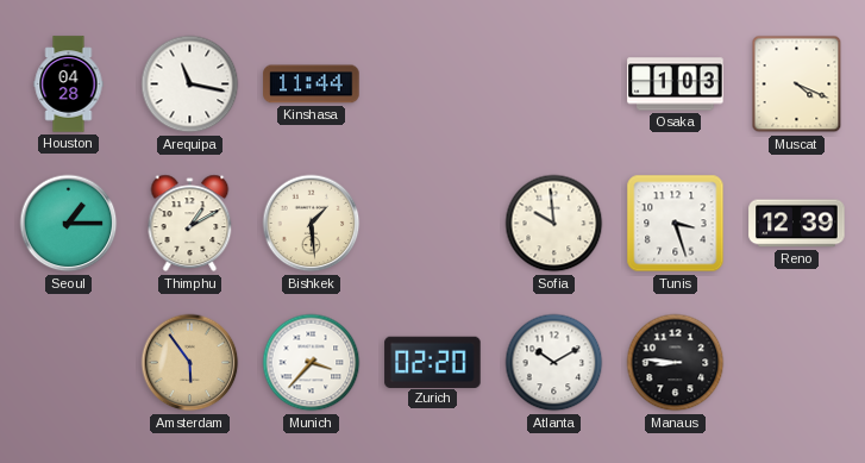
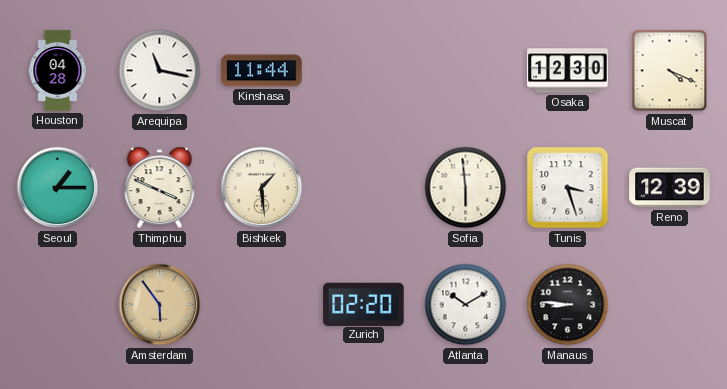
Osaka: 1:03 -> 12:30 (568, 71)
Thimphu: 1:10 -> 3:49 (160, 188)
Sofia: 9:59 -> 5:59 (466, 188)
Munich: 3:37 -> none (312, 363)
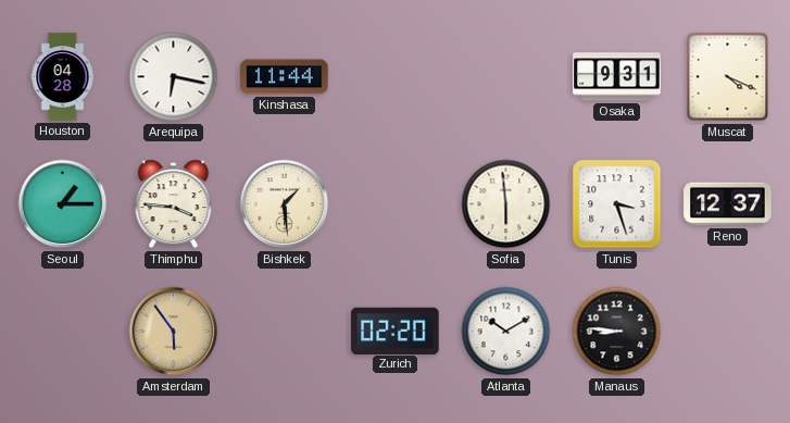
Arequipa: 11:17 -> 6:17 (174, 77)
Osaka: 12:30 -> 9:31 (617, 77)
Thimphu: 3:49 -> 3:46 (174, 204)
Reno: 12:39 -> 12:37 (728, 204)
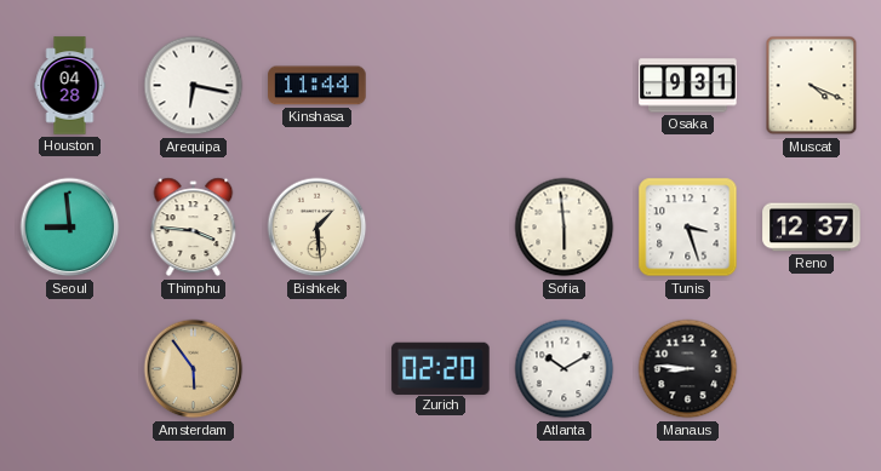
Seoul: 1:15 -> 8:59 (70, 228)
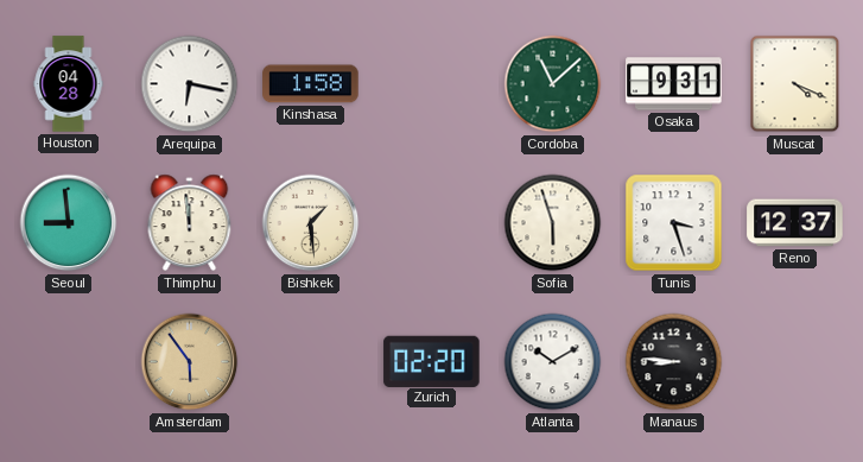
Kinshasa: 11:44 -> 1:58 (311, 84)
Cordoba: none -> 11:08 (553, 84)
Thimphu: 3:46 -> 11:59 (190, 223)
Sofia: 5:59 -> 5:57 (553, 223)
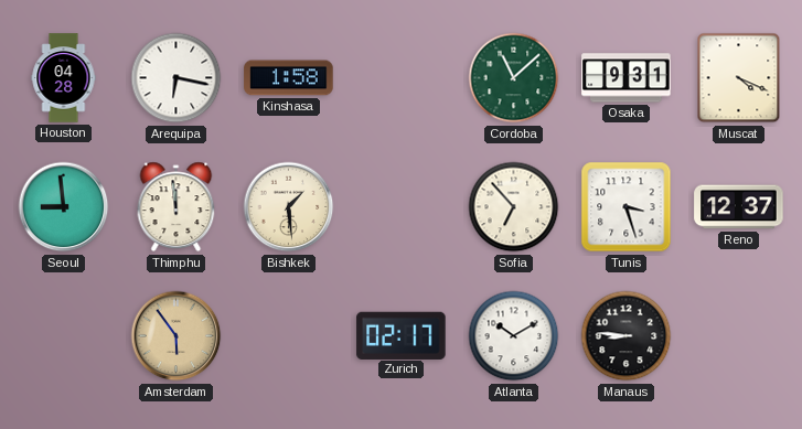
Sofia: 5:57 -> 6:53 (514, 207)
Zurich: 02:20 -> 02:17 (402, 335)
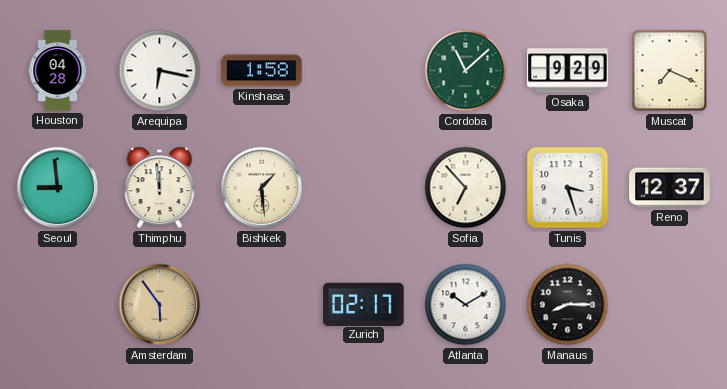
Osaka: 9:31 -> 9:29 (568, 71)
Muscat: 4:19 -> 7:19 (670, 71)
Manaus: 8:46 -> 8:15 (568, 305)
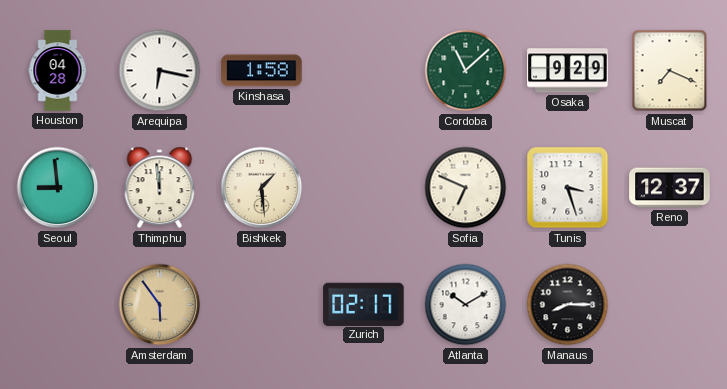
Sofia: 6:53 -> 6:49 (466, 188)
